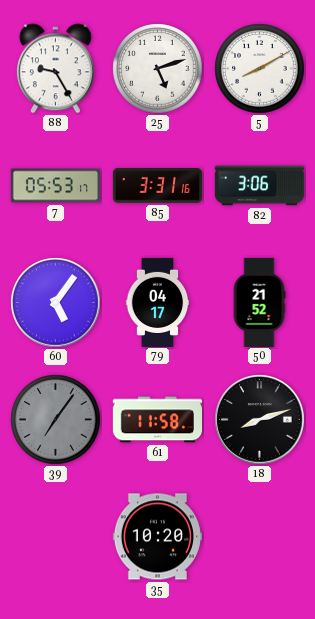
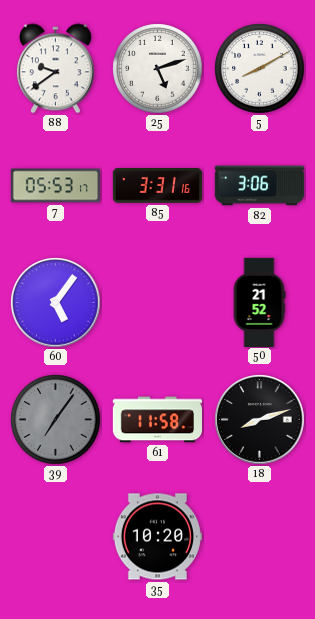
88: 9:25 -> 9:39 (55, 69)
79: 04:17 -> none (158, 302)
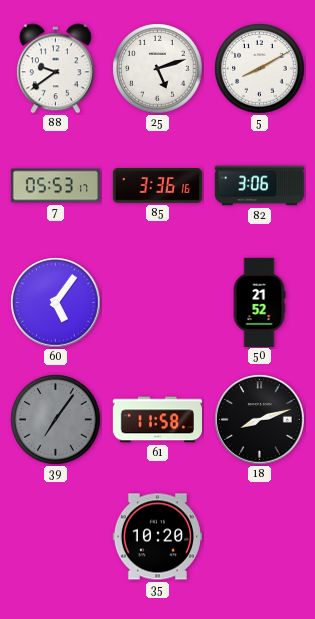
85: 3:31 -> 3:36 (157, 186)
